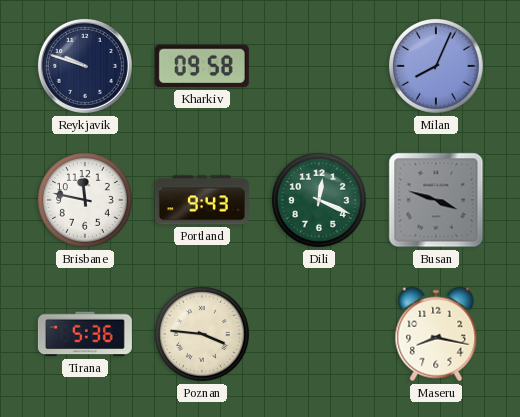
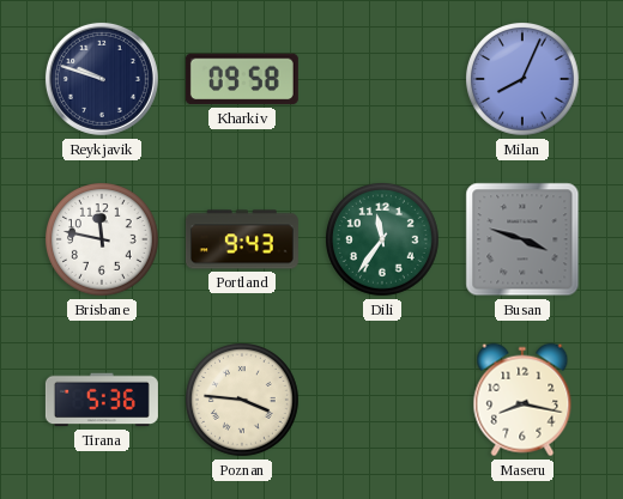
Dili: 12:19 -> 11:36 (383, 241)
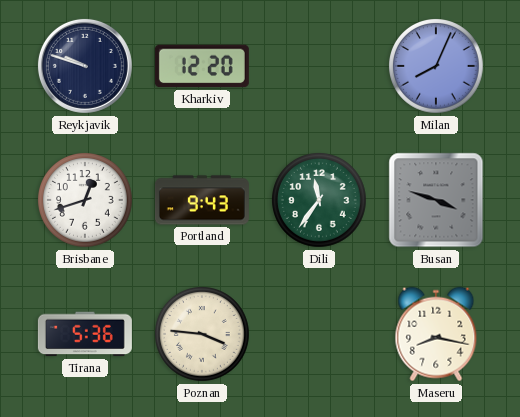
Kharkiv: 09:58 -> 12:20 (202, 66)
Brisbane: 11:47 -> 12:42 (86, 201)
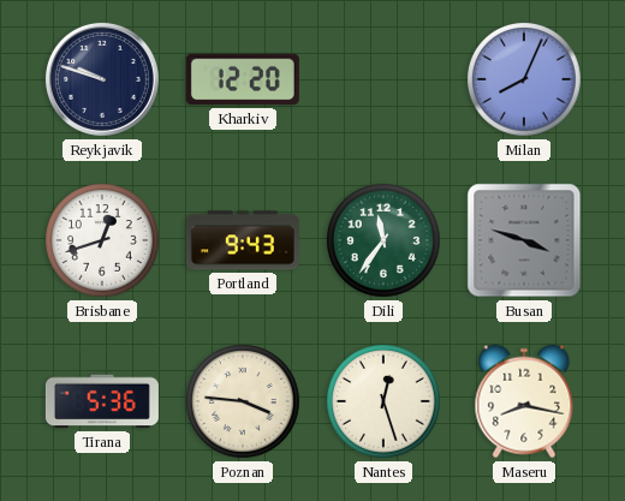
Nantes: none -> 12:27 (385, 402)
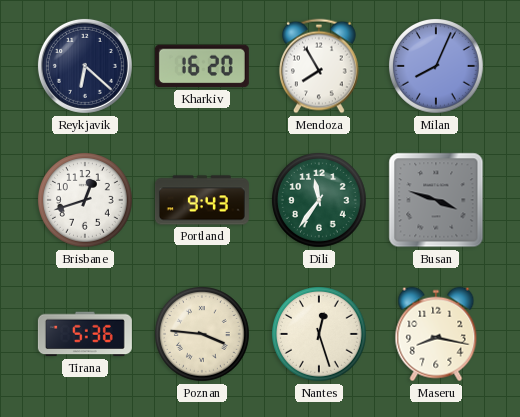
Reykjavik: 9:48 -> 6:22 (85, 66)
Kharkiv: 12:20 -> 16:20 (202, 66)
Mendoza: none -> 7:55 (320, 66)
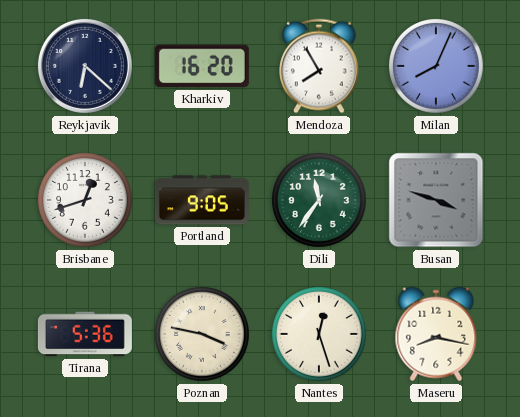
Portland: 9:43 -> 9:05 (202, 200)
Poznan: 3:46 -> 3:47 (203, 335)
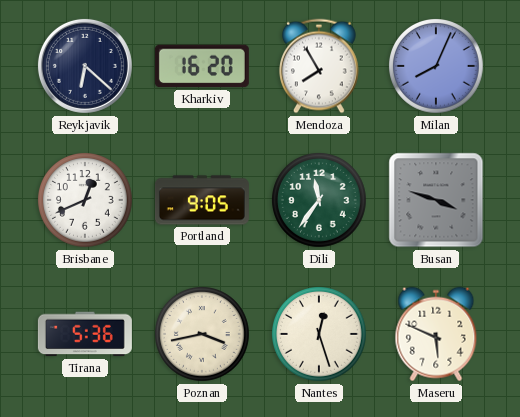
Brisbane: 12:42 -> 12:41 (86, 201)
Poznan: 3:47 -> 3:43 (203, 335)
Maseru: 8:17 -> 5:49 (436, 334)
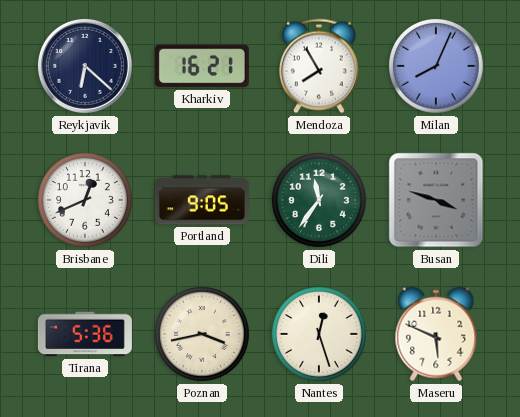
Kharkiv: 16:20 -> 16:21 (202, 66)
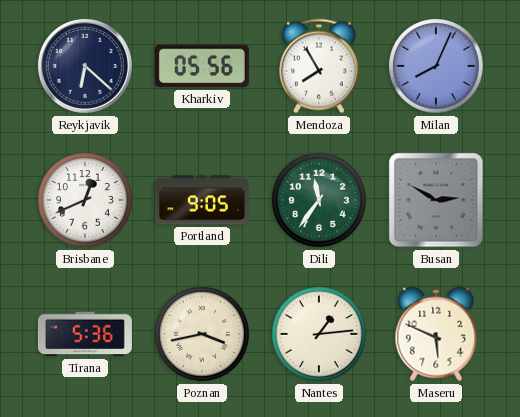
Kharkiv: 16:21 -> 05:56 (202, 66)
Busan: 3:48 -> 2:50 (436, 200)
Nantes: 12:27 -> 1:14 (320, 335)
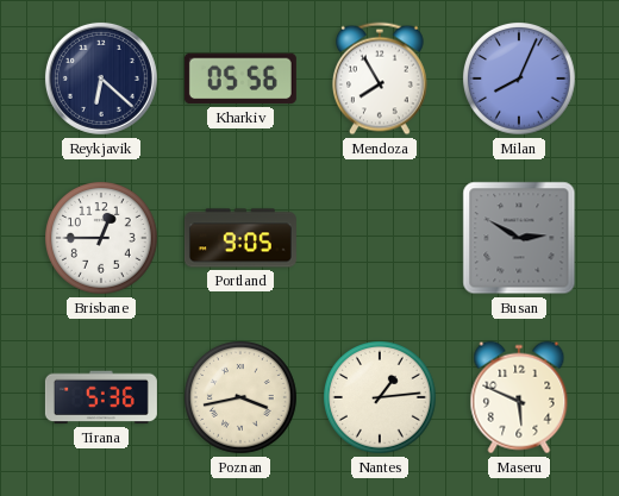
Brisbane: 12:41 -> 12:45 (102, 239)
Dili: 11:36 -> none (320, 201)
